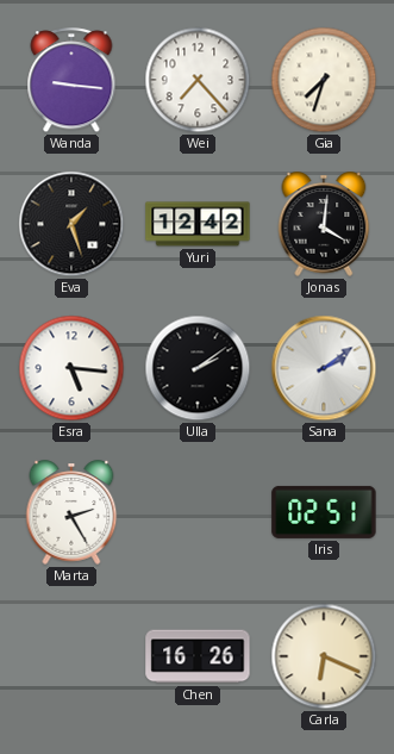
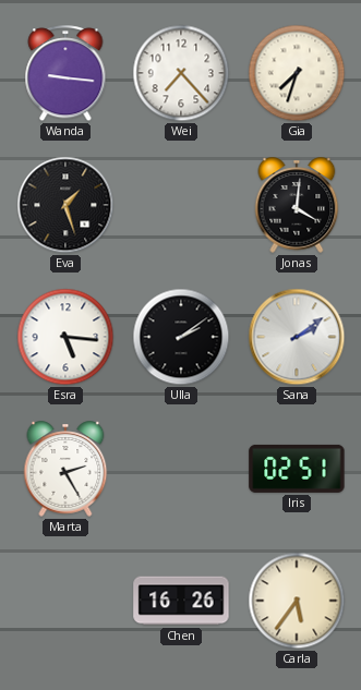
Yuri: 12:42 -> none (198, 224)
Carla: 6:19 -> 5:36 (297, 601)
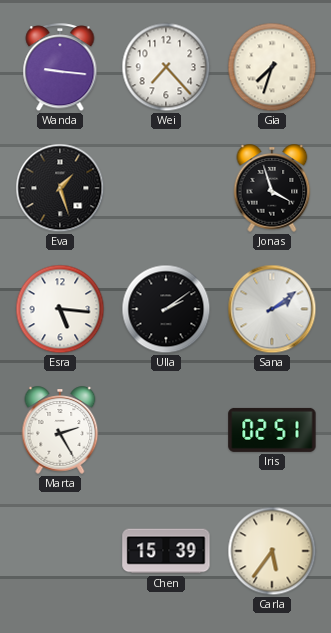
Jonas: 4:01 -> 3:57 (272, 188)
Chen: 16:26 -> 15:39 (166, 551)
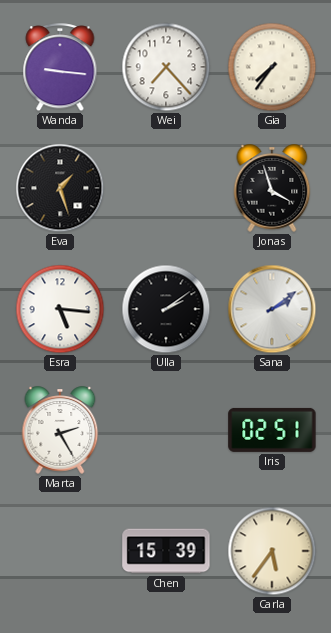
Gia: 7:33 -> 7:36 (272, 67)
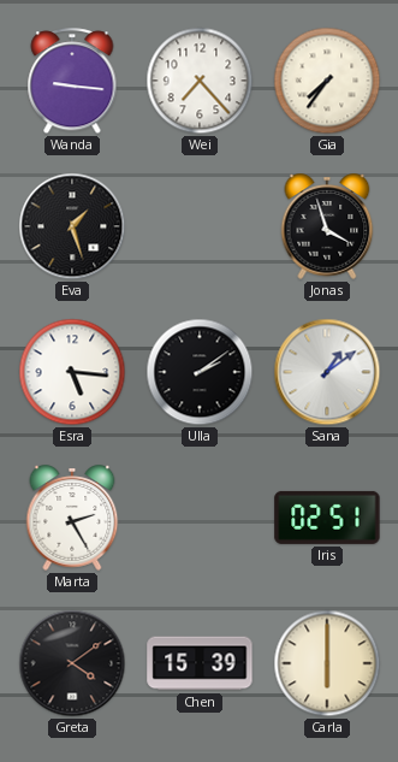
Sana: 2:09 -> 1:09 (327, 372)
Greta: none -> 4:09 (72, 663)
Carla: 5:36 -> 6:00 (327, 663)
